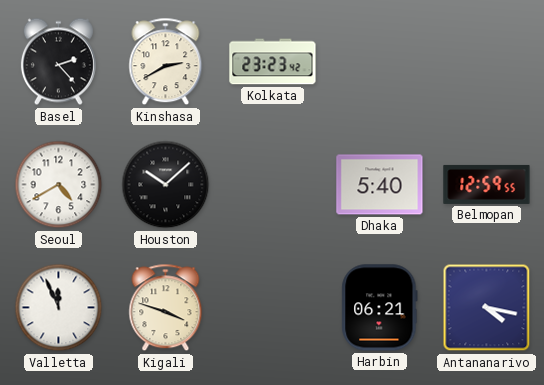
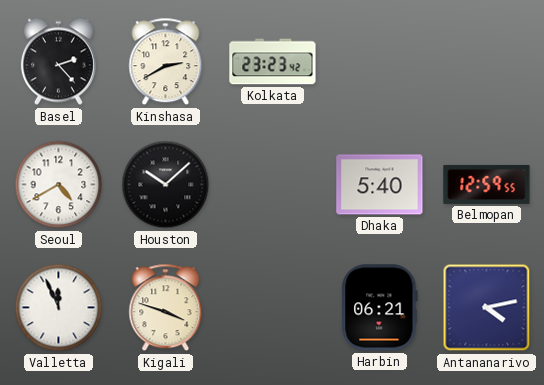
Antananarivo: 4:17 -> 4:13 (487, 308)
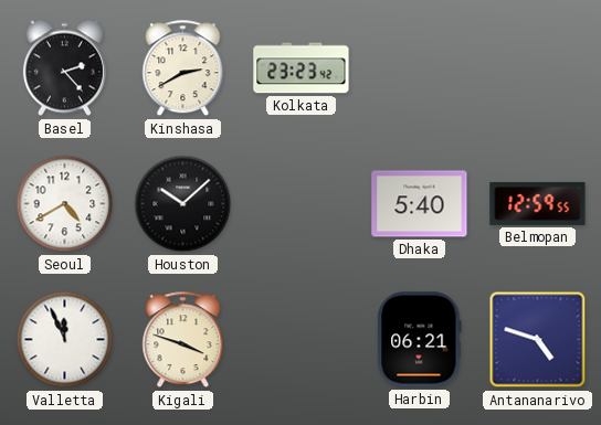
Antananarivo: 4:13 -> 4:48 (538, 340)
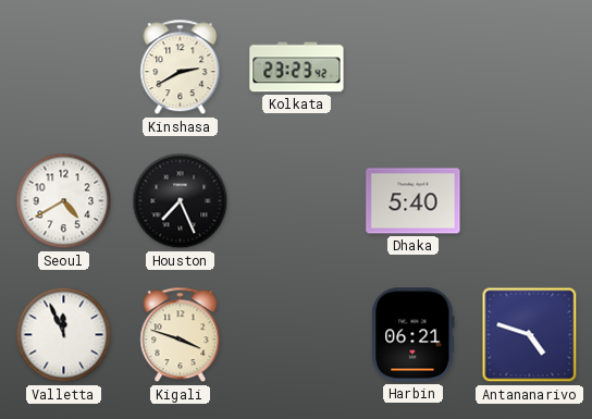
Basel: 2:23 -> none (64, 68)
Houston: 10:08 -> 7:26 (181, 201)
Belmopan: 12:59 -> none (538, 203)
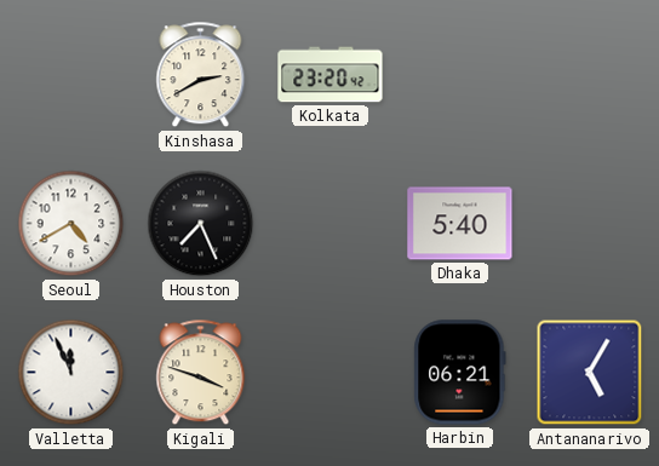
Kolkata: 23:23 -> 23:20 (331, 75)
Antananarivo: 4:48 -> 5:05 (590, 373)
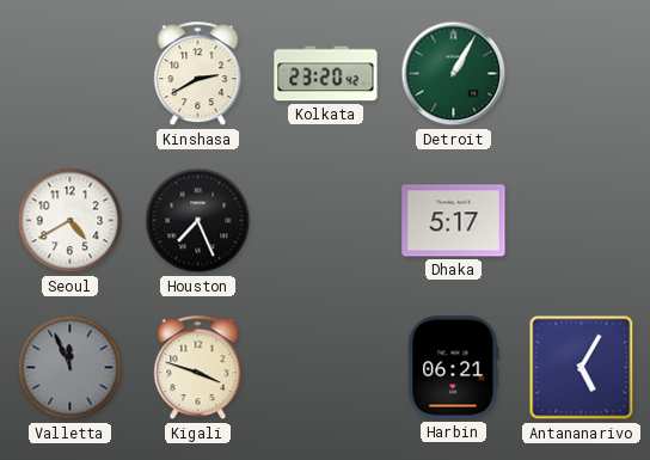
Detroit: none -> 1:05 (454, 74)
Dhaka: 5:40 -> 5:17 (454, 221)
Valletta dial: white -> grey (70, 368)
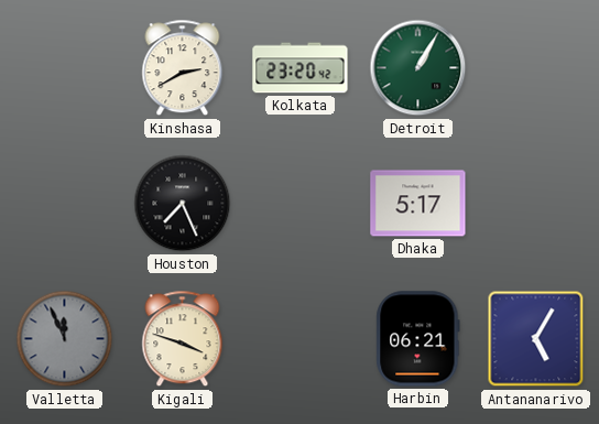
Seoul: 4:40 -> none (70, 221)
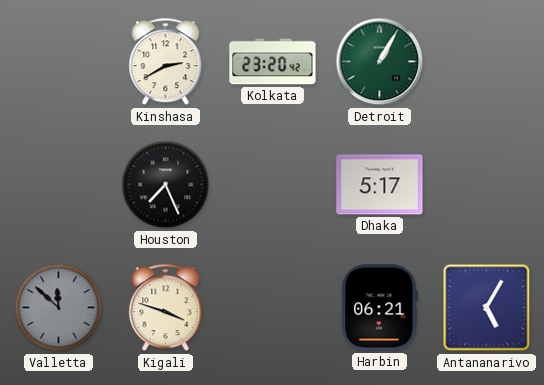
Valletta: 11:56 -> 11:52 (59, 308)
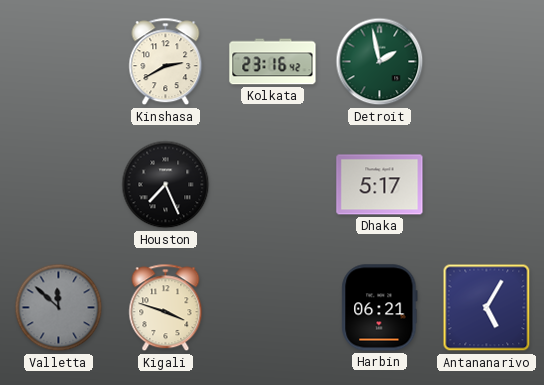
Kolkata: 23:20 -> 23:16 (273, 62)
Detroit: 1:05 -> 1:58 (380, 62)
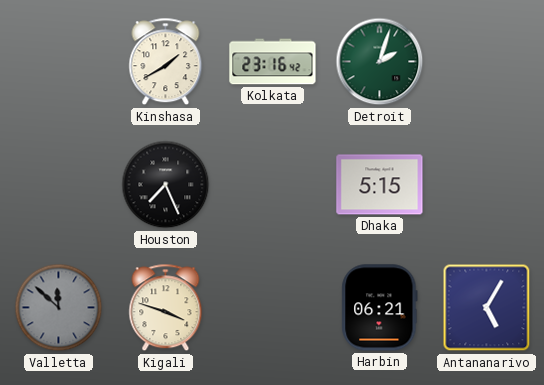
Kinshasa: 2:40 -> 1:40 (166, 62)
Detroit: 1:58 -> 2:03 (380, 62)
Dhaka: 5:17 -> 5:15 (380, 185)
